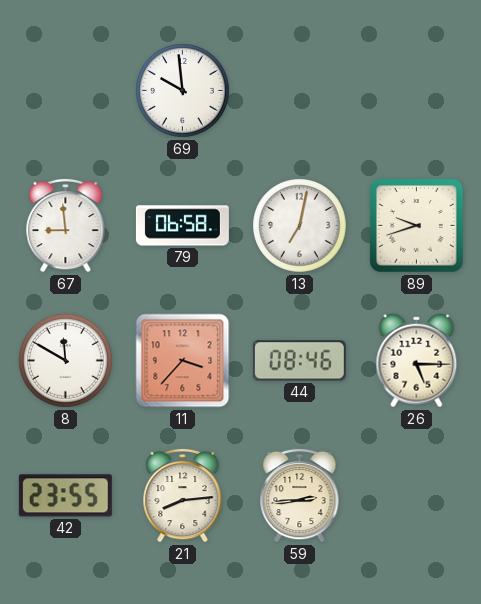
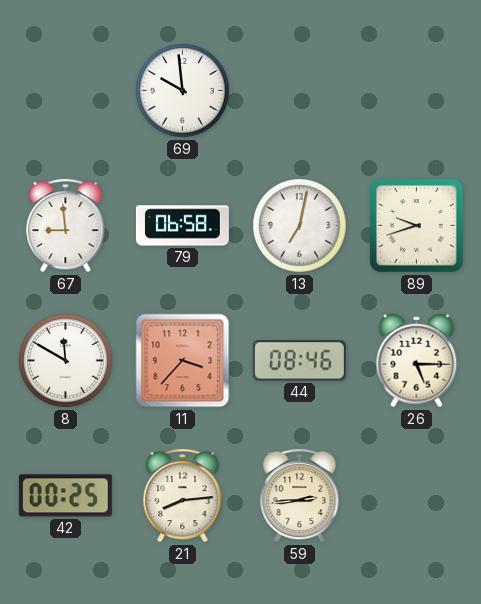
42: 23:55 -> 00:25 (65, 496)
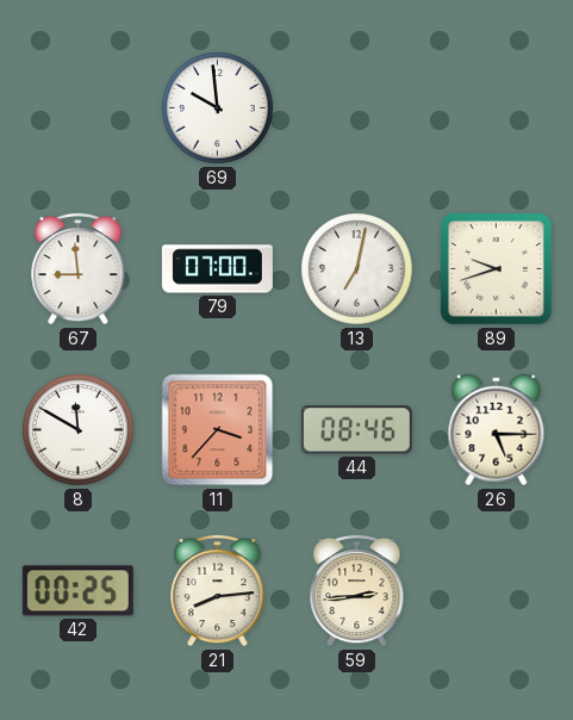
79: 06:58 -> 07:00 (217, 269)
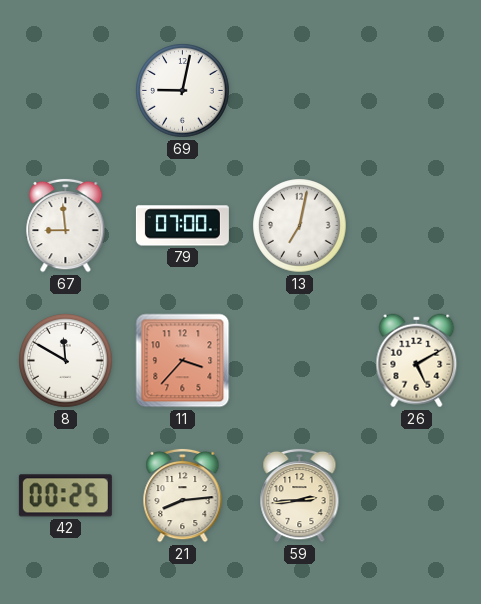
69: 9:59 -> 9:02 (183, 91)
89: 9:42 -> none (497, 269)
44: 08:46 -> none (356, 430)
26: 5:15 -> 5:10 (417, 361)
